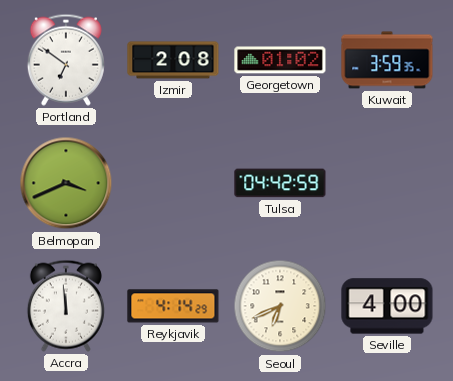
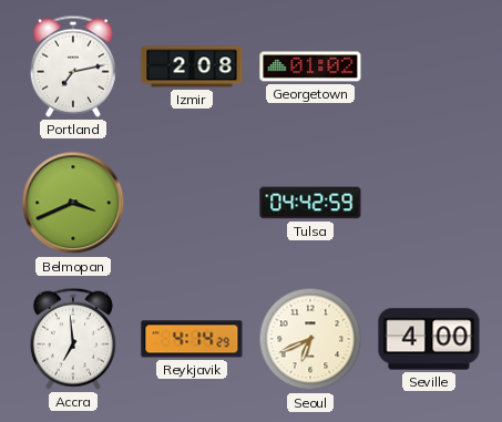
Portland: 6:51 -> 7:13 (73, 66)
Kuwait: 3:59 -> none (387, 60)
Accra: 11:59 -> 6:59 (73, 339)
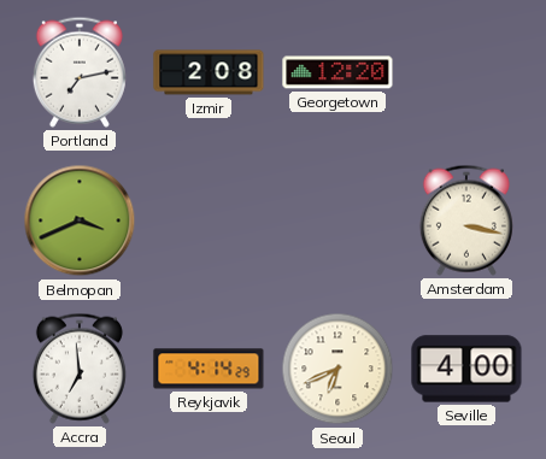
Georgetown: 01:02 -> 12:20 (337, 72)
Tulsa: 04:42 -> none (310, 203)
Amsterdam: none -> 3:17 (466, 220)
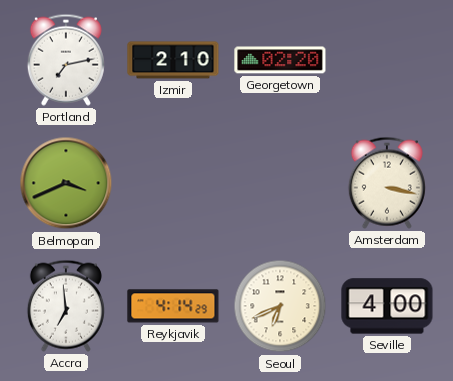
Izmir: 2:08 -> 2:10 (173, 60)
Georgetown: 12:20 -> 02:20 (280, 60)
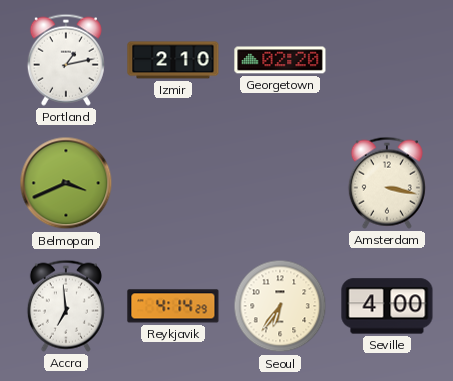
Portland: 7:13 -> 1:13 (66, 60)
Seoul: 6:41 -> 6:36 (280, 306)
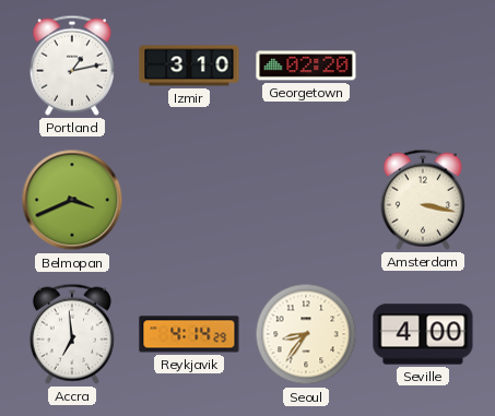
Izmir: 2:10 -> 3:10 (189, 66)
Seoul: 6:36 -> 8:36 (306, 334)
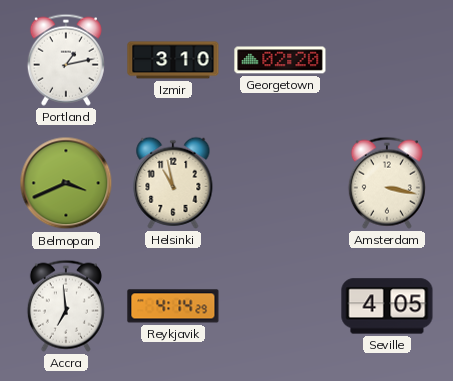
Helsinki: none -> 10:58 (173, 183)
Seoul: 8:36 -> none (306, 334)
Seville: 4:00 -> 4:05 (387, 306)
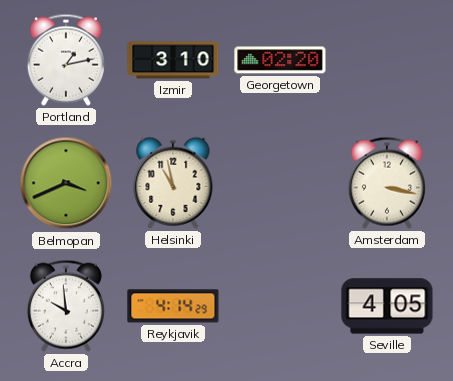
Accra: 6:59 -> 9:59 (66, 306)
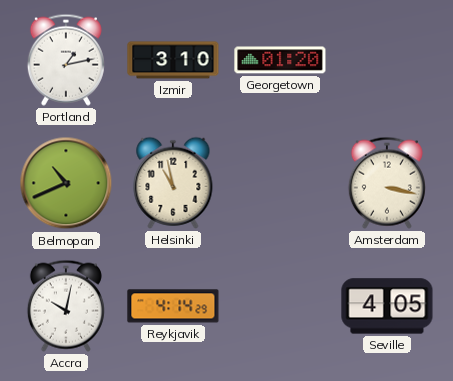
Georgetown: 02:20 -> 01:20 (280, 60)
Belmopan: 3:41 -> 10:41 (66, 183)
Accra: 9:59 -> 10:02 (66, 306)
